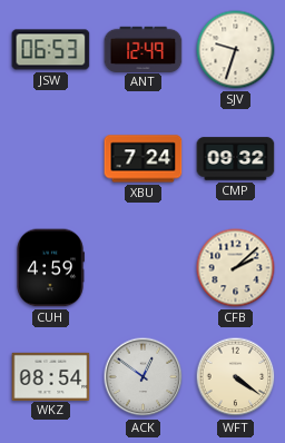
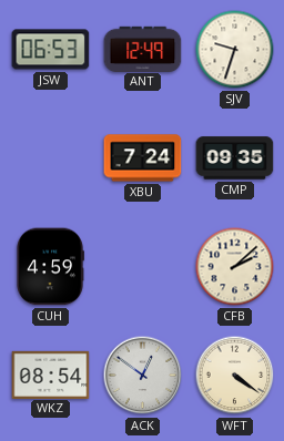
CMP: 09:32 -> 09:35 (235, 158)
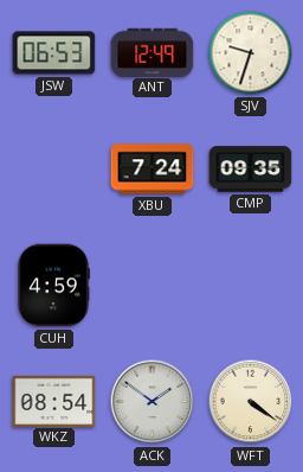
CFB: 2:08 -> none (235, 267)
ACK: 12:51 -> 1:51 (153, 402)
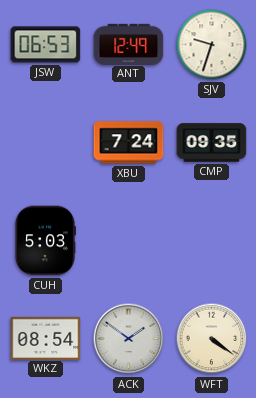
CUH: 4:59 -> 5:03 (45, 241)
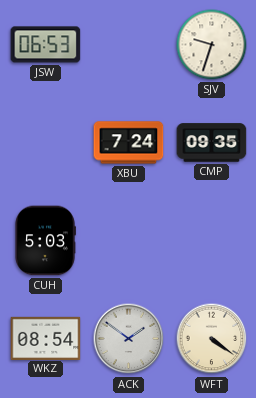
ANT: 12:49 -> none (129, 44)
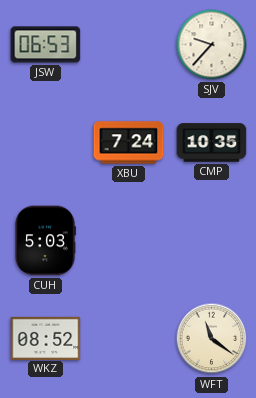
SJV: 9:33 -> 9:37 (212, 45)
CMP: 09:35 -> 10:35 (212, 143)
WKZ: 08:54 -> 08:52 (46, 338)
ACK: 1:51 -> none (129, 339)
WFT: 4:21 -> 11:21 (212, 339)
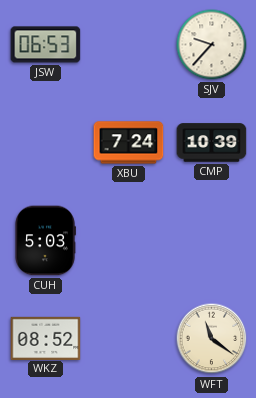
CMP: 10:35 -> 10:39 (212, 143)
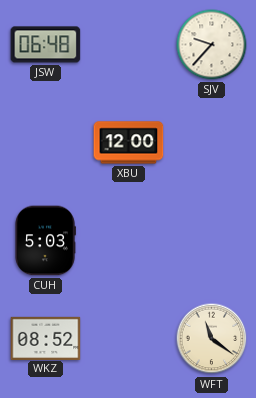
JSW: 06:53 -> 06:48 (46, 45)
XBU: 7:24 -> 12:00 (129, 143)
CMP: 10:39 -> none (212, 143)
